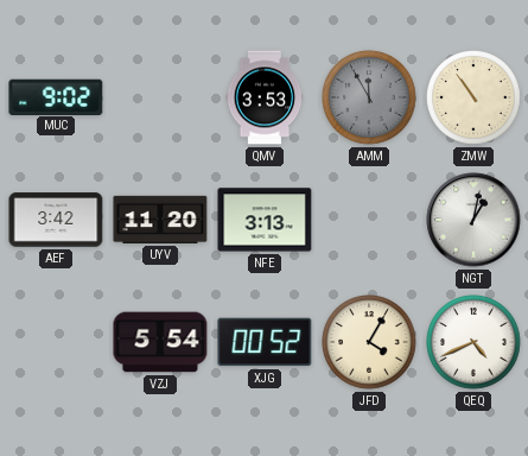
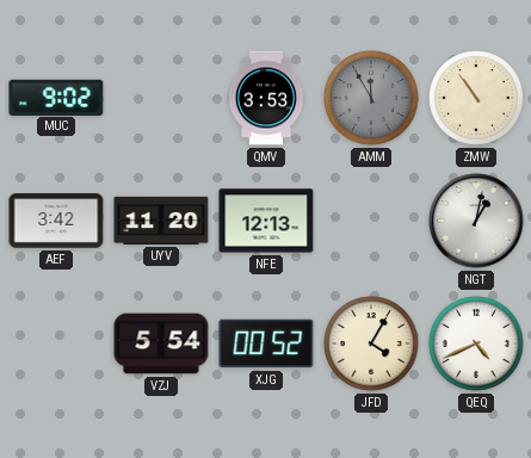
NFE: 3:13 -> 12:13 (266, 221)
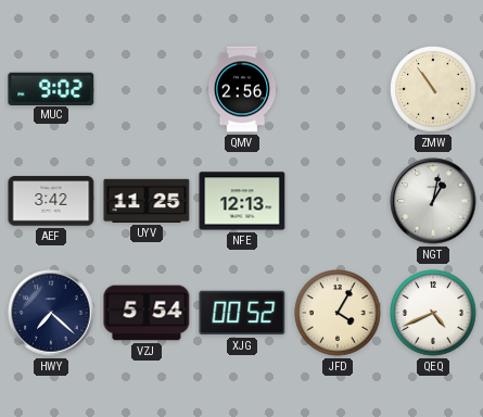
QMV: 3:53 -> 2:56 (242, 89)
AMM: 11:55 -> none (371, 98)
UYV: 11:20 -> 11:25 (147, 201)
HWY: none -> 7:22 (51, 313)
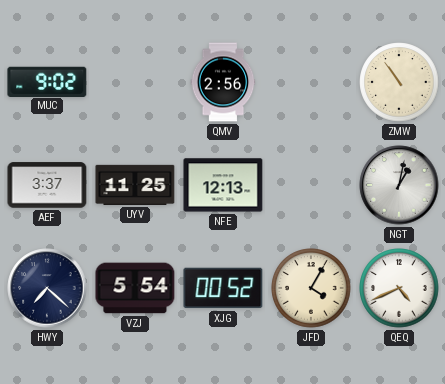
AEF: 3:42 -> 3:37 (47, 185)
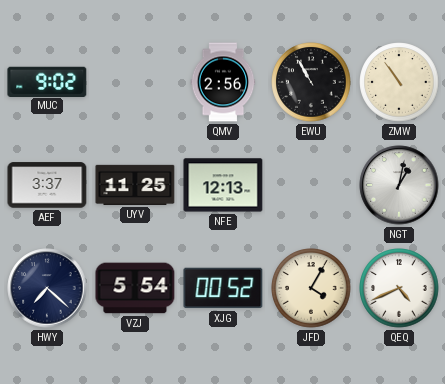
EWU: none -> 10:55 (311, 82)
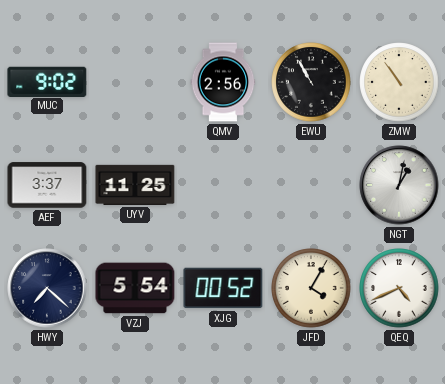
NFE: 12:13 -> none (223, 185)
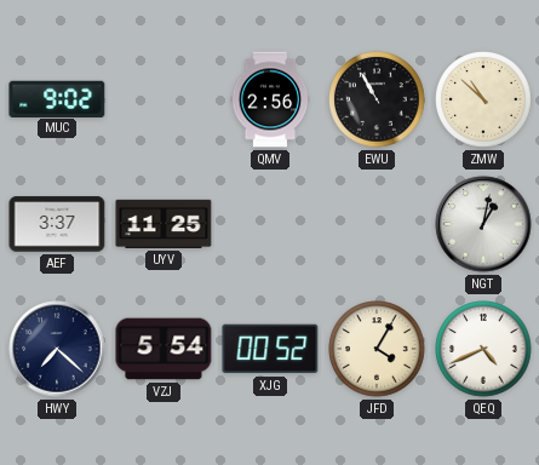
ZMW: 10:54 -> 10:52 (483, 99)
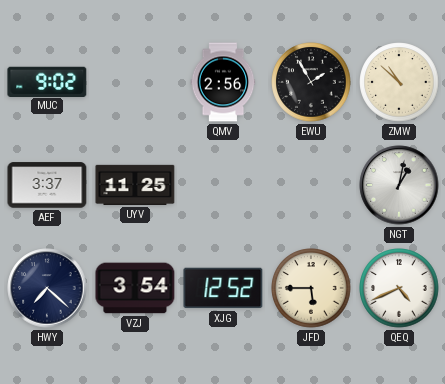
EWU: 10:55 -> 1:55 (311, 82)
VZJ: 5:54 -> 3:54 (135, 288)
XJG: 00:52 -> 12:52 (223, 288)
JFD: 4:05 -> 5:45 (311, 288)
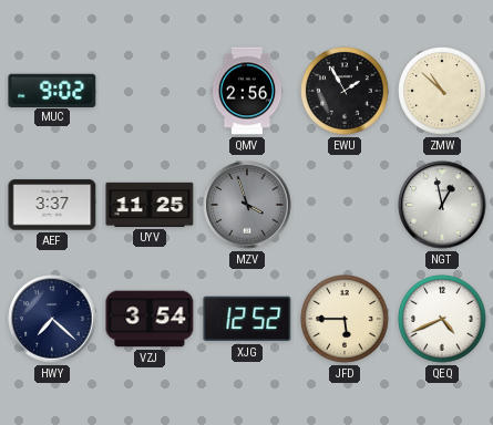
MZV: none -> 3:57 (247, 205)
NGT: 1:02 -> 12:58 (442, 205)
